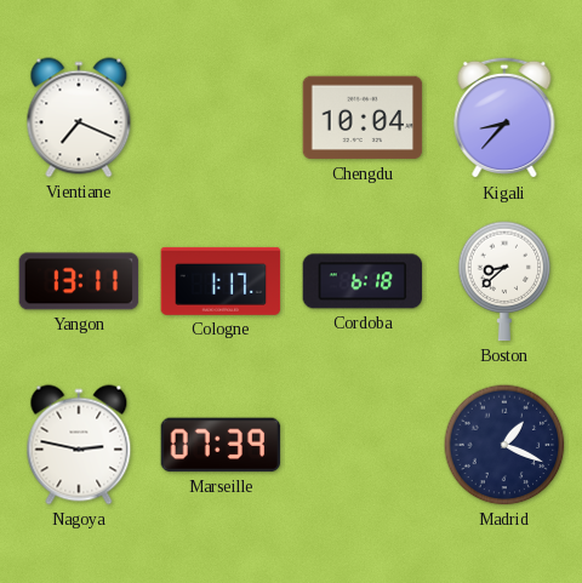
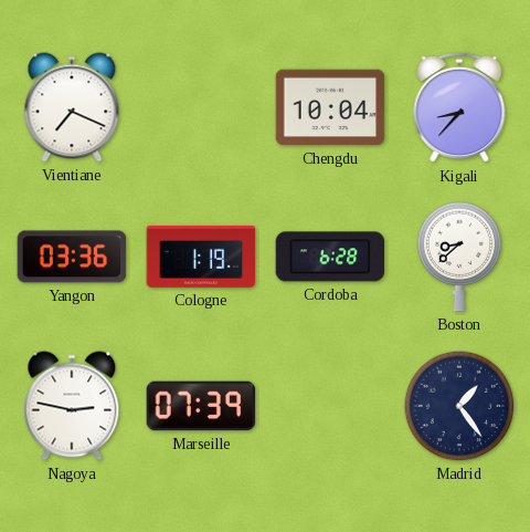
Yangon: 13:11 -> 03:36 (72, 257)
Cologne: 1:17 -> 1:19 (201, 257)
Cordoba: 6:18 -> 6:28 (330, 257)
Madrid: 1:19 -> 1:24 (459, 406)
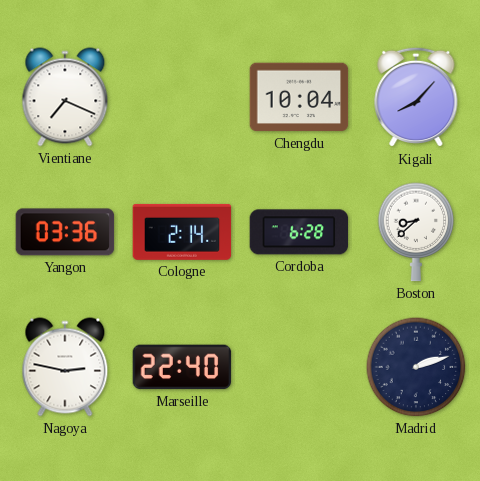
Kigali: 8:37 -> 8:07 (416, 97)
Cologne: 1:19 -> 2:14 (182, 232)
Marseille: 07:39 -> 22:40 (182, 367)
Madrid: 1:24 -> 2:12 (416, 367)
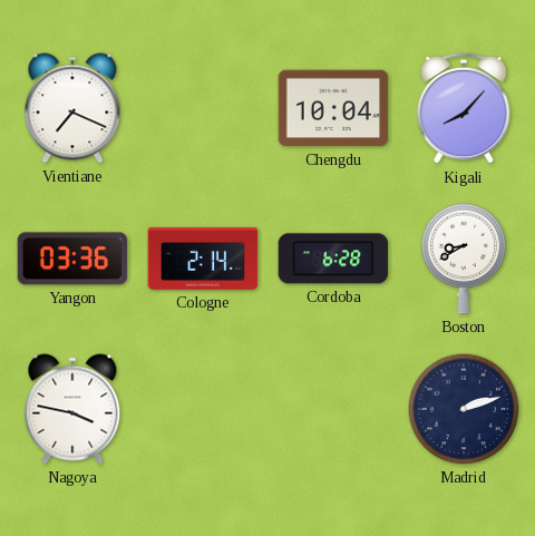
Boston: 8:38 -> 8:40 (464, 259)
Nagoya: 2:47 -> 3:47 (72, 409)
Marseille: 22:40 -> none (182, 367)
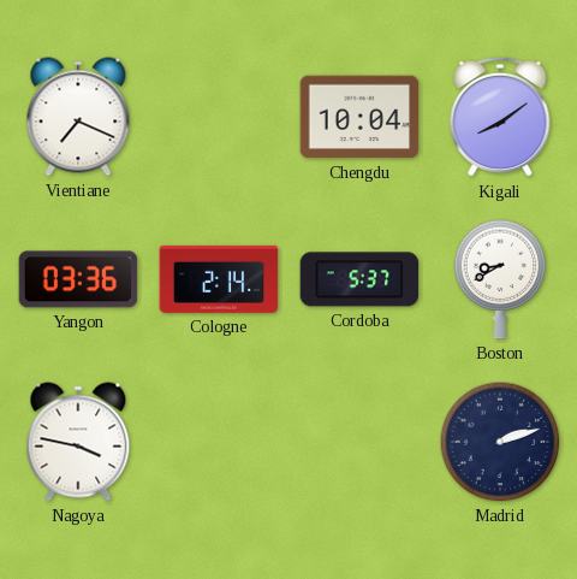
Kigali: 8:07 -> 8:09 (500, 117)
Cordoba: 6:28 -> 5:37 (359, 279)
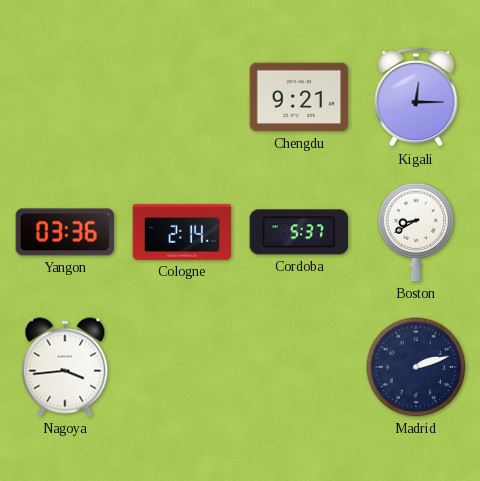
Vientiane: 7:19 -> none (78, 117)
Chengdu: 10:04 -> 9:21 (299, 97)
Kigali: 8:09 -> 12:15 (416, 97)
Nagoya: 3:47 -> 3:44 (65, 367)
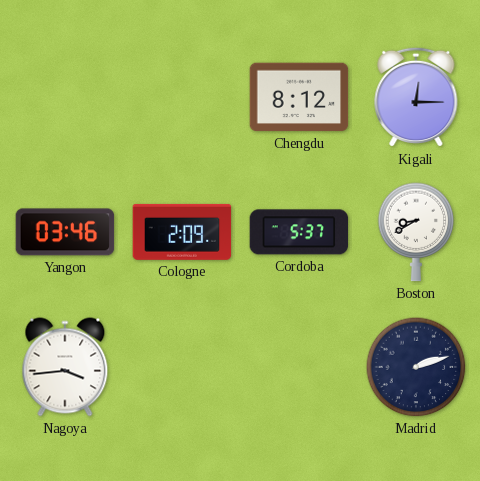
Chengdu: 9:21 -> 8:12 (299, 97)
Yangon: 03:36 -> 03:46 (65, 232)
Cologne: 2:14 -> 2:09 (182, 232)
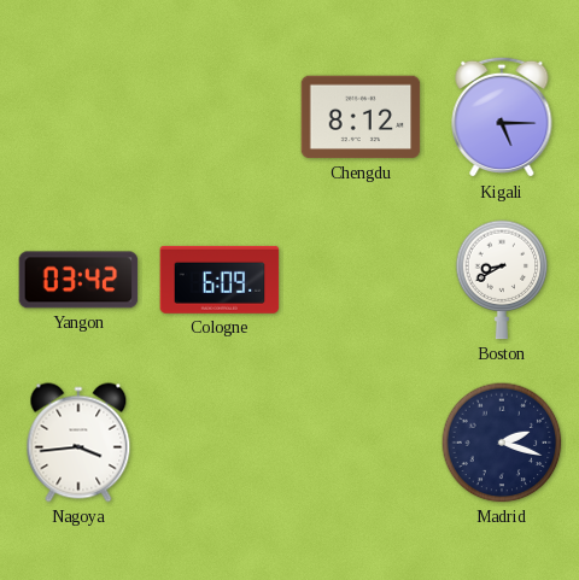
Kigali: 12:15 -> 5:15 (502, 117)
Yangon: 03:46 -> 03:42 (78, 280)
Cologne: 2:09 -> 6:09 (220, 280)
Cordoba: 5:37 -> none (299, 232)
Madrid: 2:12 -> 2:18 (502, 443)
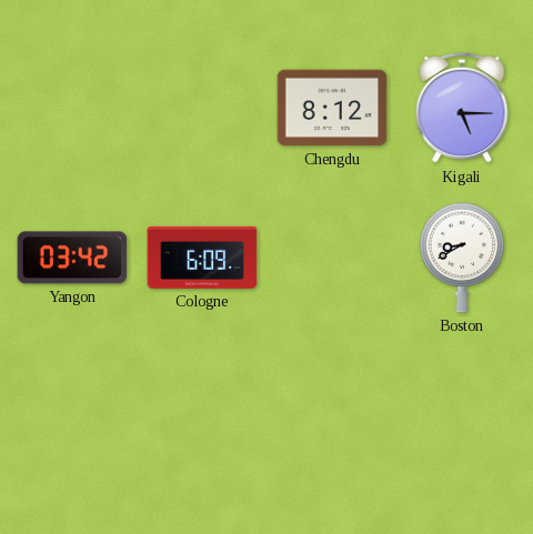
Nagoya: 3:44 -> none (78, 443)
Madrid: 2:18 -> none (502, 443)
